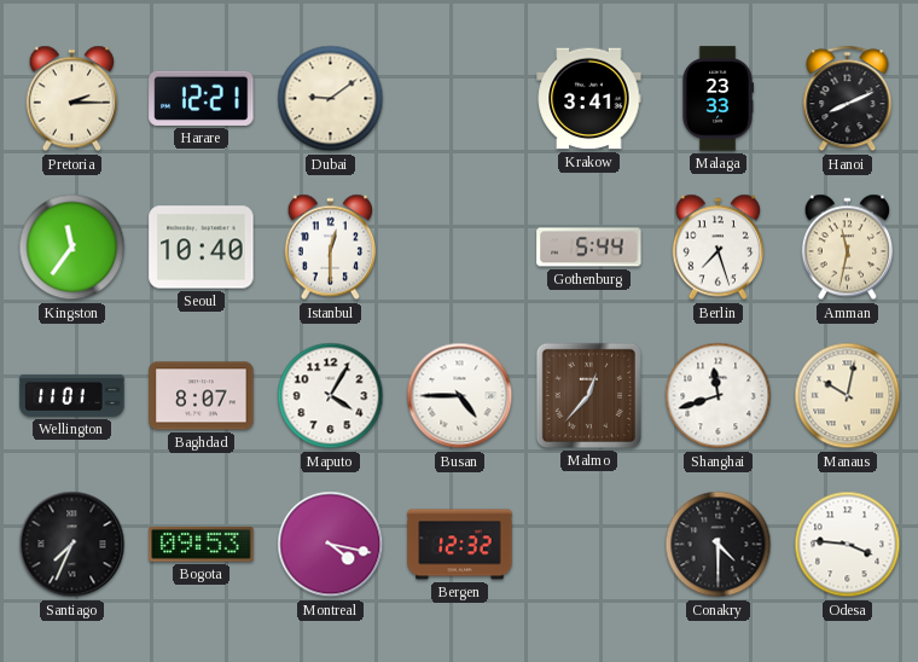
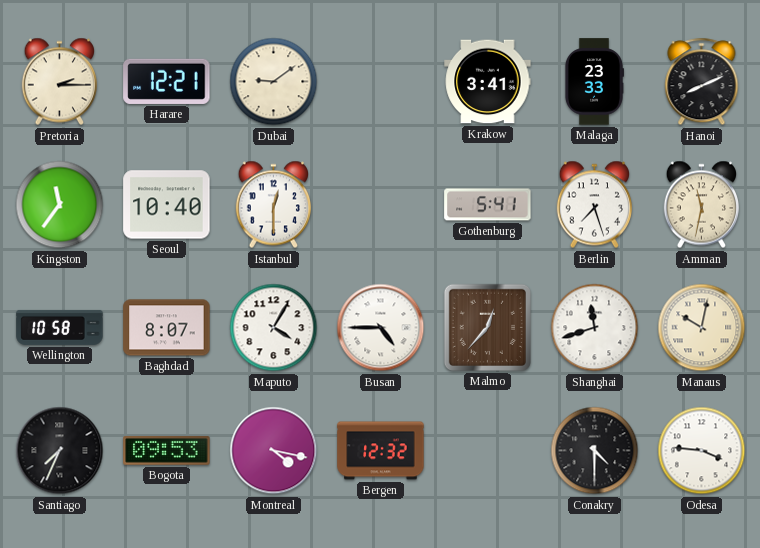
Gothenburg: 5:44 -> 5:41 (488, 205)
Wellington: 11:01 -> 10:58 (60, 327)
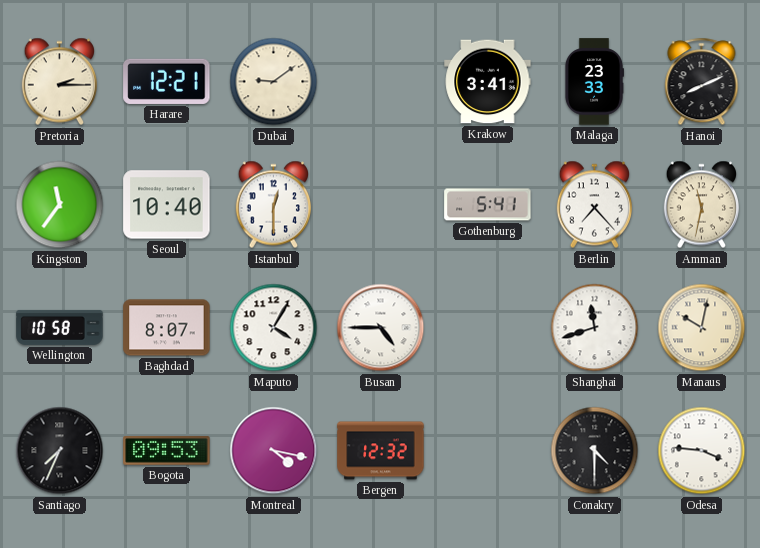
Berlin: 7:27 -> 7:23 (594, 205)
Malmo: 12:37 -> none (487, 327)
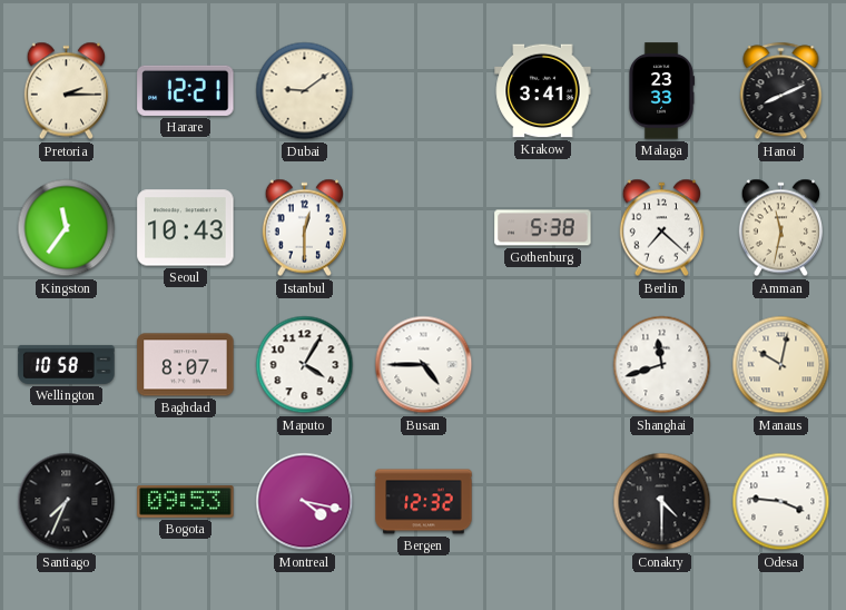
Seoul: 10:40 -> 10:43 (186, 228)
Gothenburg: 5:41 -> 5:38 (543, 228)
Berlin: 7:23 -> 7:22 (661, 228)
